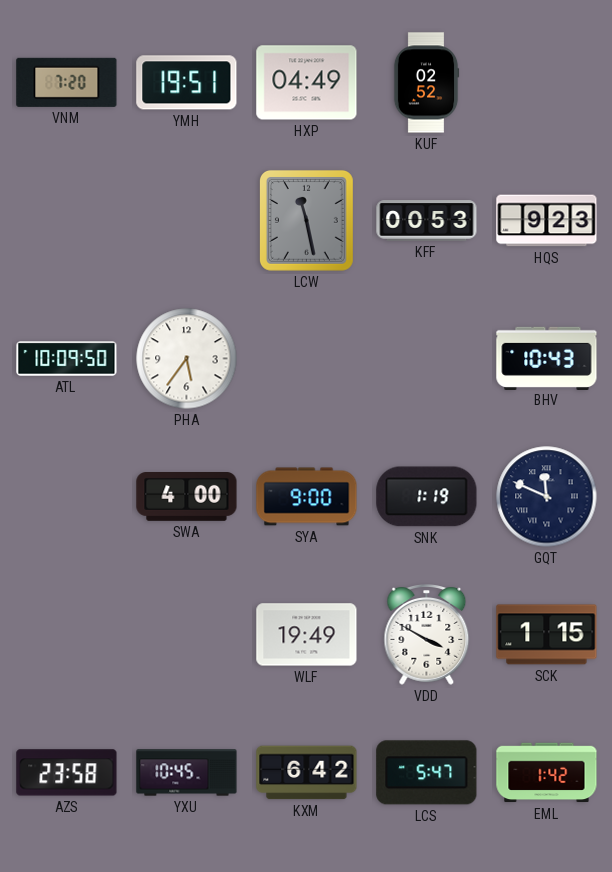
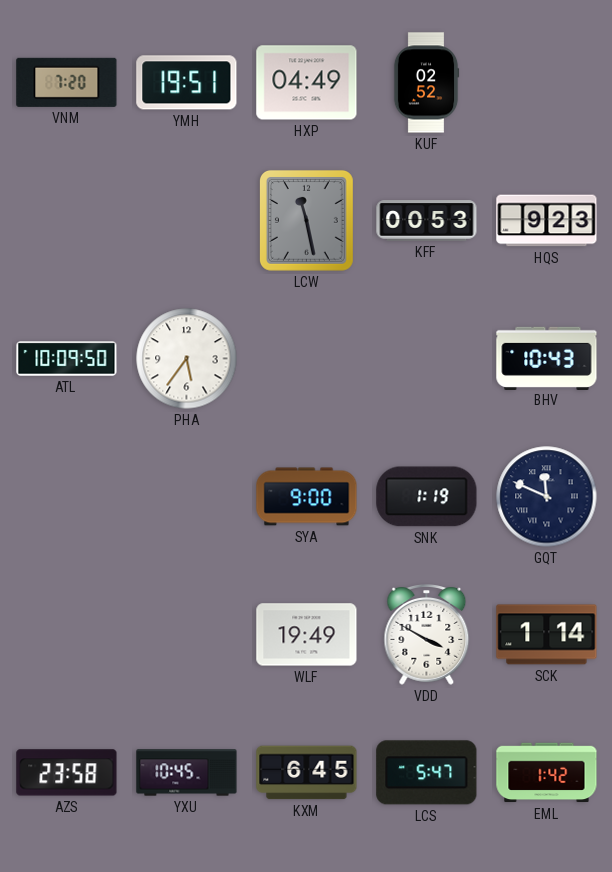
SWA: 4:00 -> none (187, 497)
SCK: 1:15 -> 1:14 (547, 635)
KXM: 6:42 -> 6:45 (307, 773)
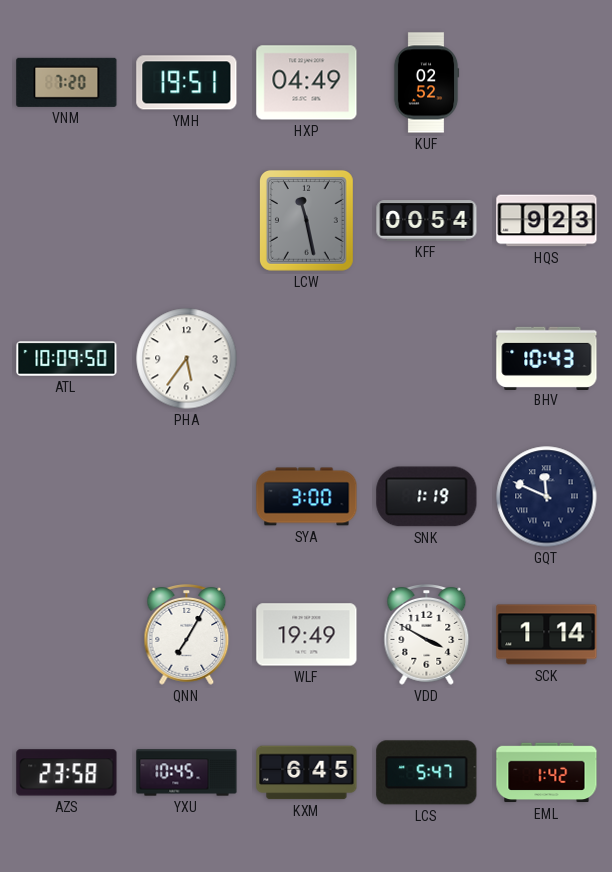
KFF: 00:53 -> 00:54 (427, 221)
SYA: 9:00 -> 3:00 (307, 497)
QNN: none -> 7:05 (187, 635)
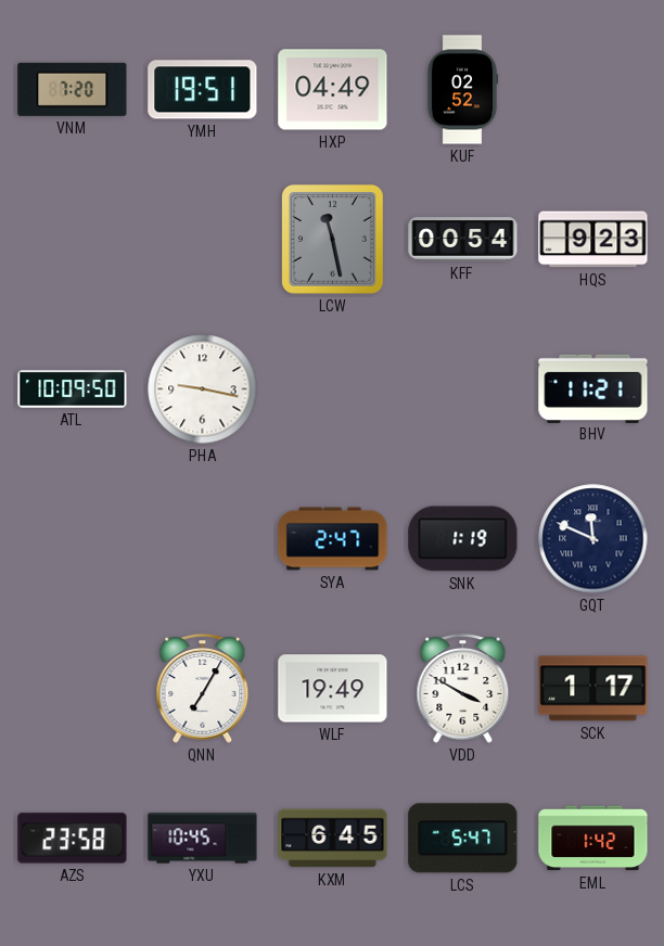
PHA: 5:36 -> 9:17 (203, 389)
BHV: 10:43 -> 11:21 (593, 388)
SYA: 3:00 -> 2:47 (333, 539)
SCK: 1:14 -> 1:17 (593, 689)
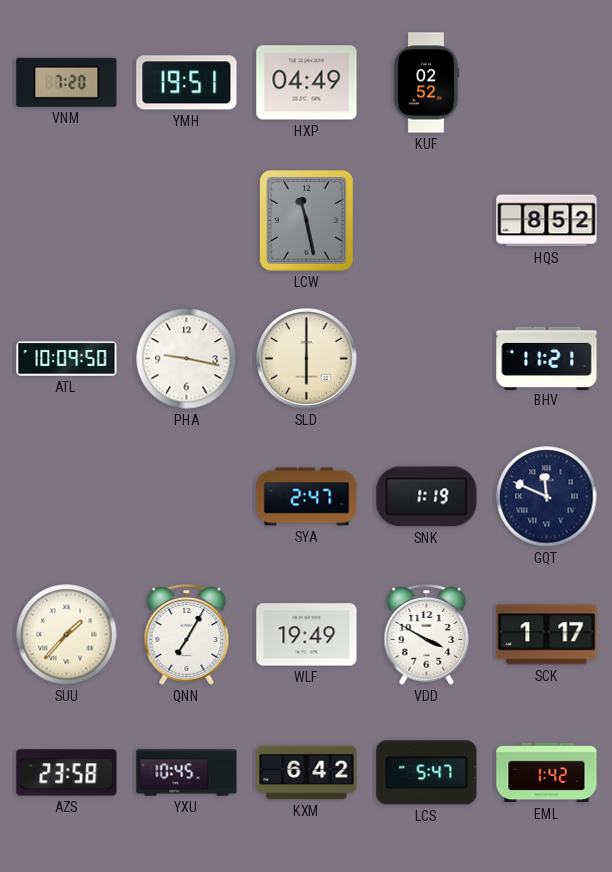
KFF: 00:54 -> none (463, 240)
HQS: 9:23 -> 8:52 (547, 221)
SLD: none -> 6:00 (307, 359)
SUU: none -> 1:37 (67, 635)
KXM: 6:45 -> 6:42 (307, 773)
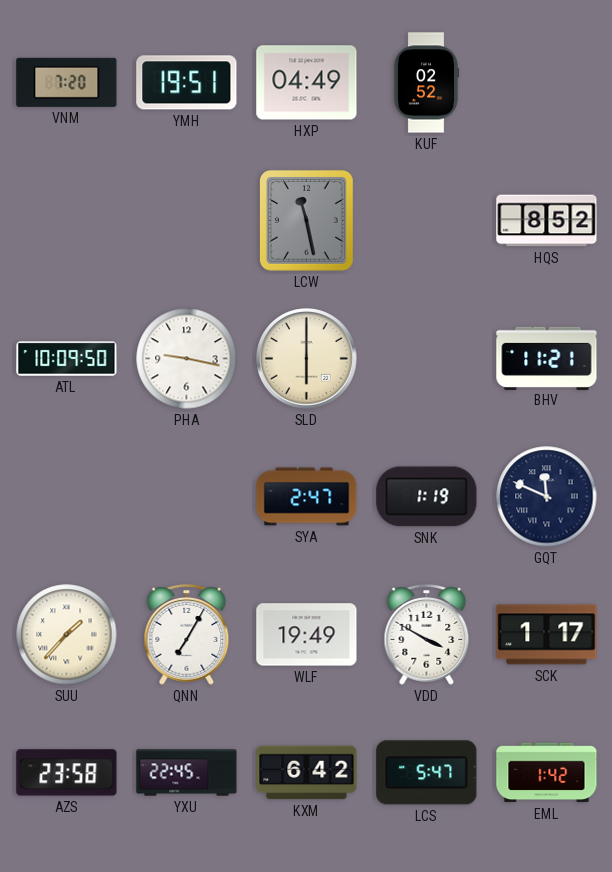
YXU: 10:45 -> 22:45 (187, 773)
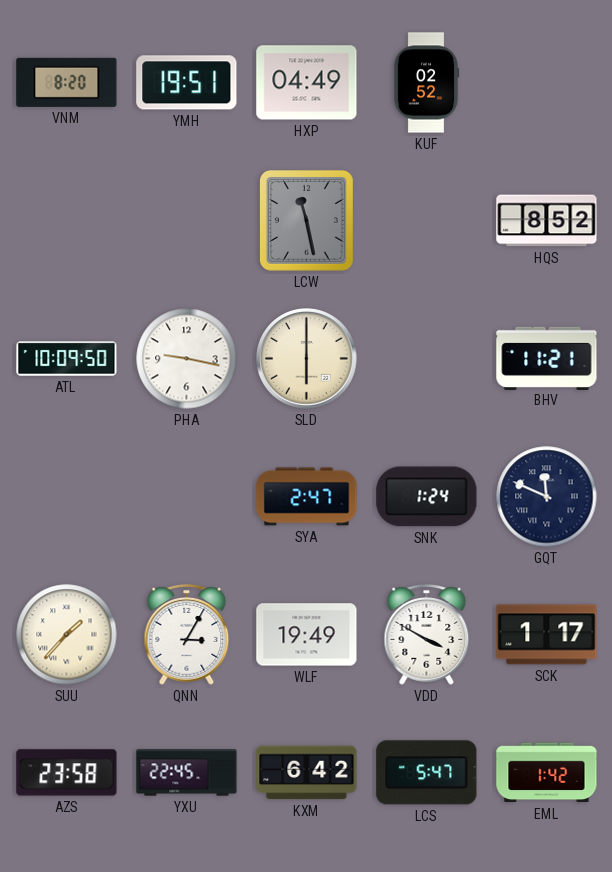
VNM: 7:20 -> 8:20 (67, 82)
SNK: 1:19 -> 1:24 (427, 497)
QNN: 7:05 -> 3:05 (187, 635)
